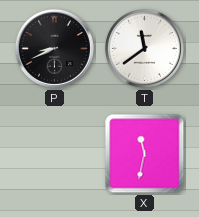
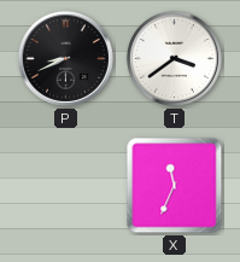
T: 11:39 -> 3:39 (174, 58)
X: 11:32 -> 11:34 (175, 186)
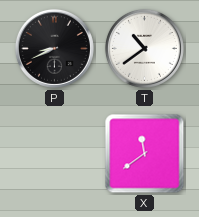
T: 3:39 -> 10:39 (144, 48)
X: 11:34 -> 11:39 (145, 154)
